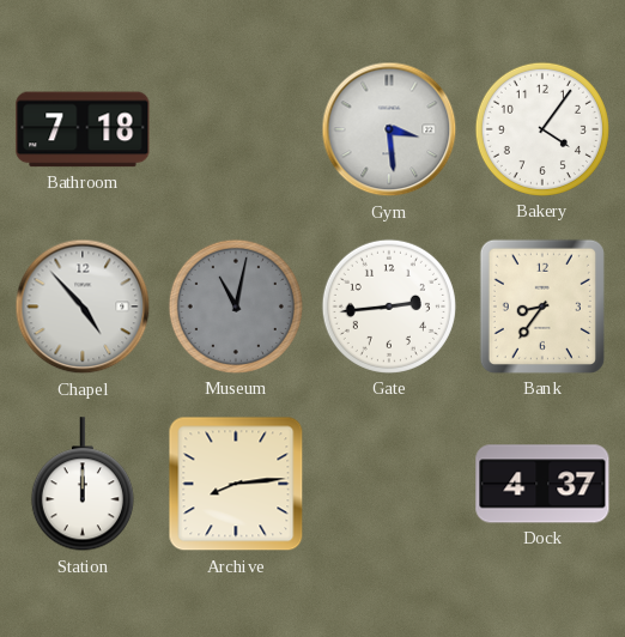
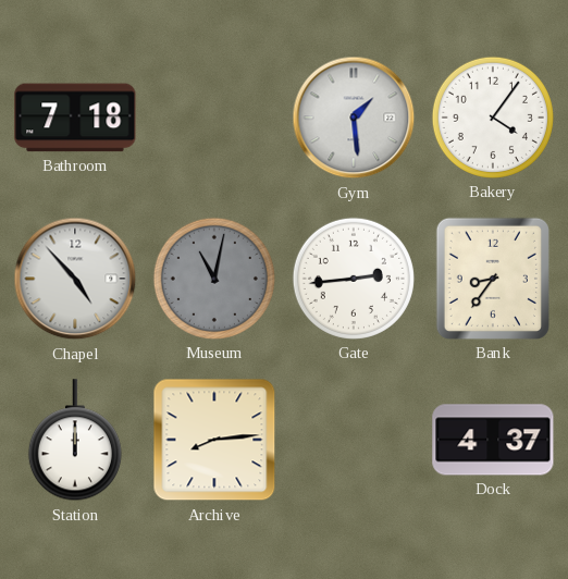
Gym: 3:29 -> 1:29 (354, 118)
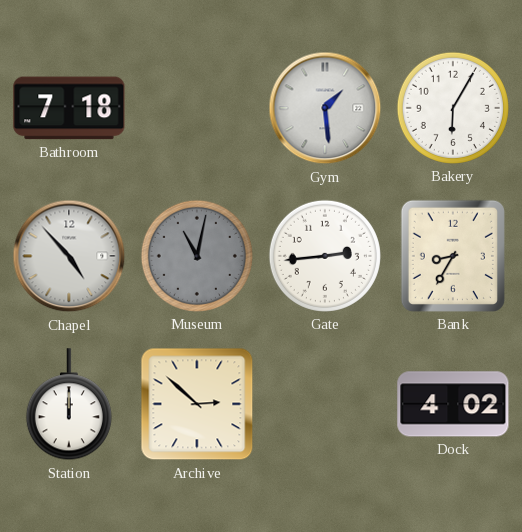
Bakery: 4:06 -> 6:05 (453, 108)
Bank: 8:36 -> 8:35 (453, 256)
Archive: 8:14 -> 2:52 (197, 404)
Dock: 4:37 -> 4:02 (453, 404)
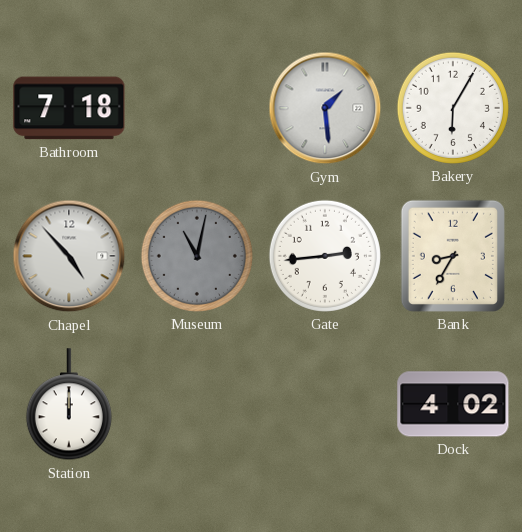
Archive: 2:52 -> none (197, 404)
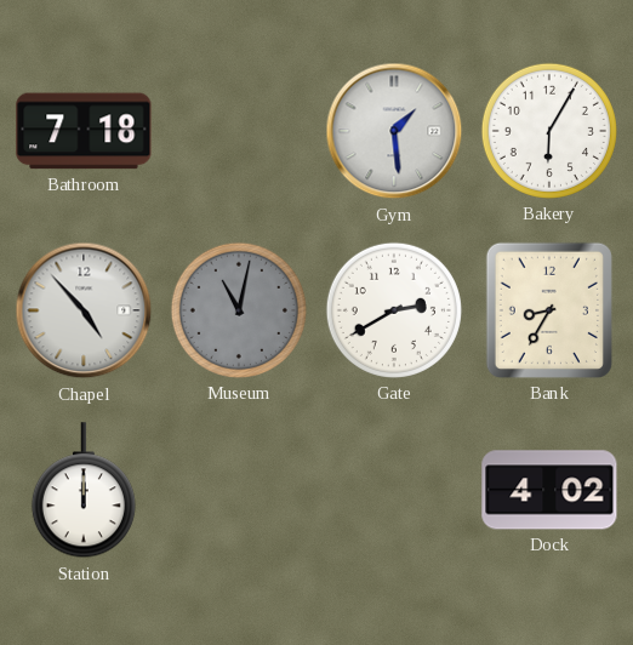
Gate: 2:44 -> 2:40 (394, 310)
